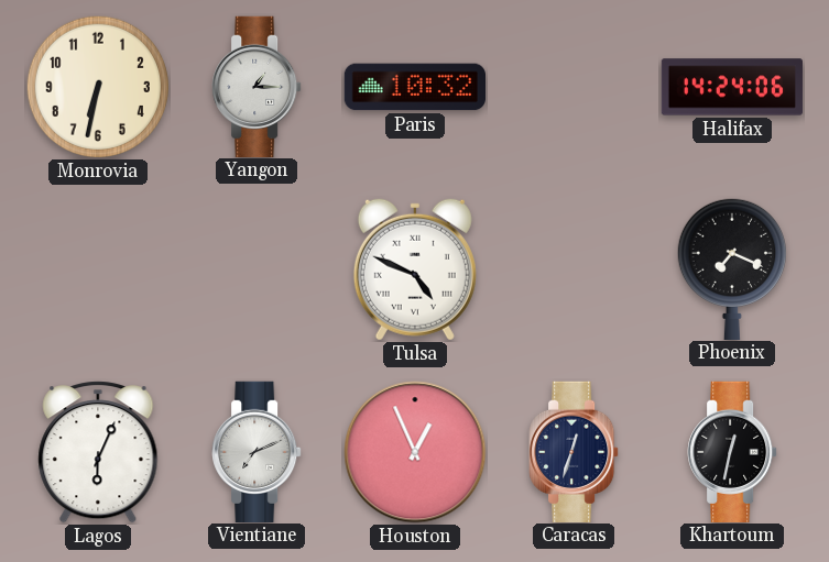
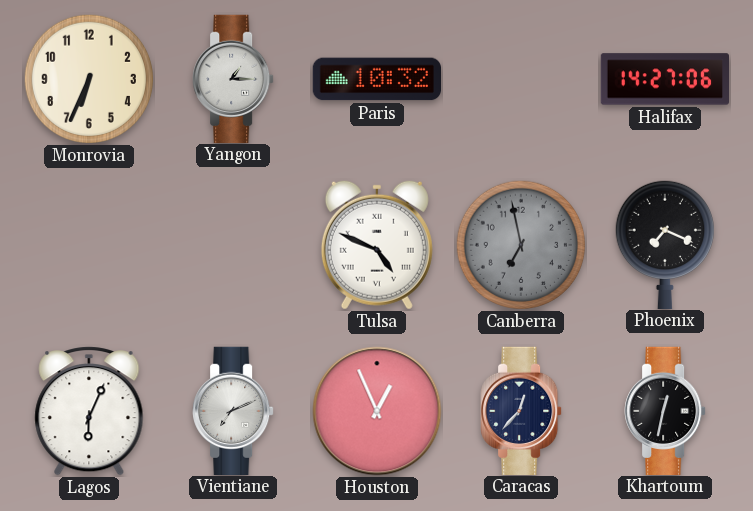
Monrovia: 6:32 -> 6:34 (89, 79)
Halifax: 14:24 -> 14:27 (664, 79)
Canberra: none -> 6:58 (521, 245)
Caracas: 12:33 -> 12:37 (521, 410)
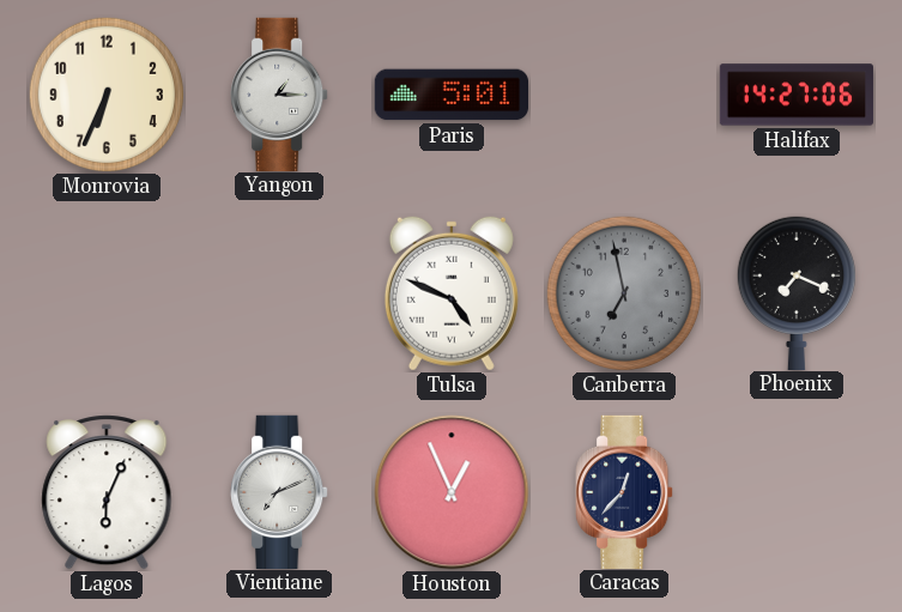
Paris: 10:32 -> 5:01 (450, 95)
Khartoum: 12:32 -> none (665, 410)
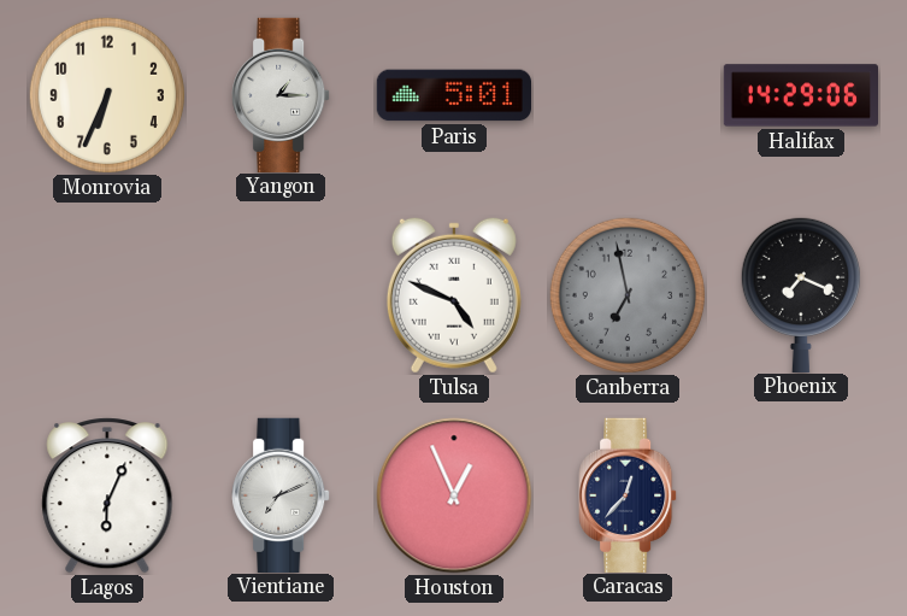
Halifax: 14:27 -> 14:29 (800, 95)
